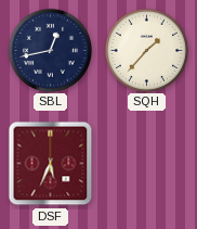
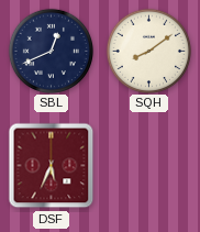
SBL: 12:43 -> 12:41 (51, 51)
SQH: 1:37 -> 8:09 (148, 51)
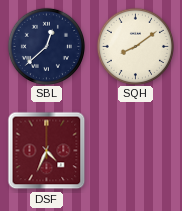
SBL: 12:41 -> 12:38 (46, 46)
DSF: 5:34 -> 4:34 (47, 151)
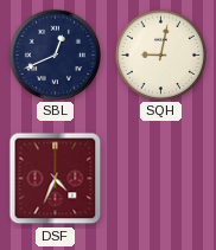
SBL: 12:38 -> 12:41 (55, 55)
SQH: 8:09 -> 9:02 (160, 55)
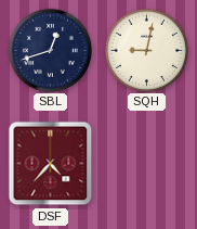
SBL: 12:41 -> 12:42 (50, 50)
DSF: 4:34 -> 4:37 (51, 164)
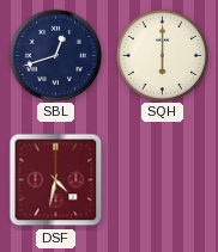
SQH: 9:02 -> 6:00 (162, 55)
DSF: 4:37 -> 4:32 (56, 180)
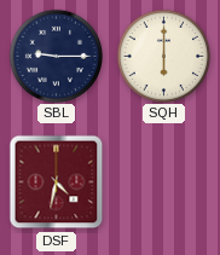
SBL: 12:42 -> 9:15 (56, 56)
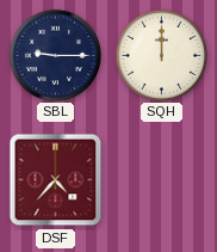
SQH: 6:00 -> 12:00 (161, 55)
DSF: 4:32 -> 4:37 (56, 180)
